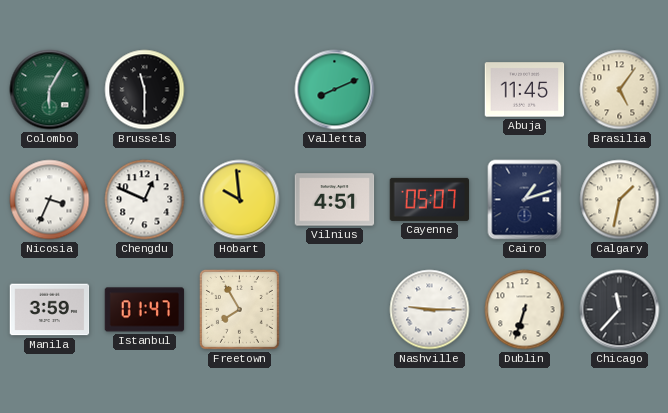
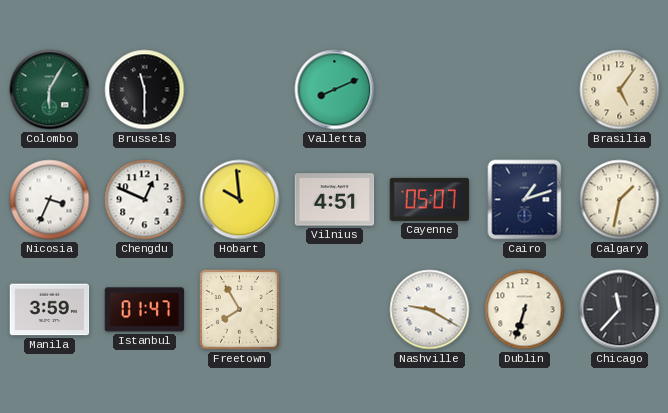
Abuja: 11:45 -> none (525, 90)
Nashville: 9:15 -> 9:20 (430, 310)
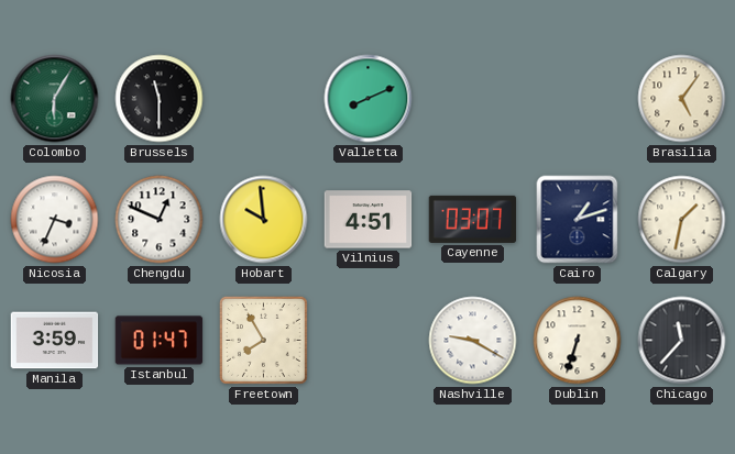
Cayenne: 05:07 -> 03:07 (473, 219)
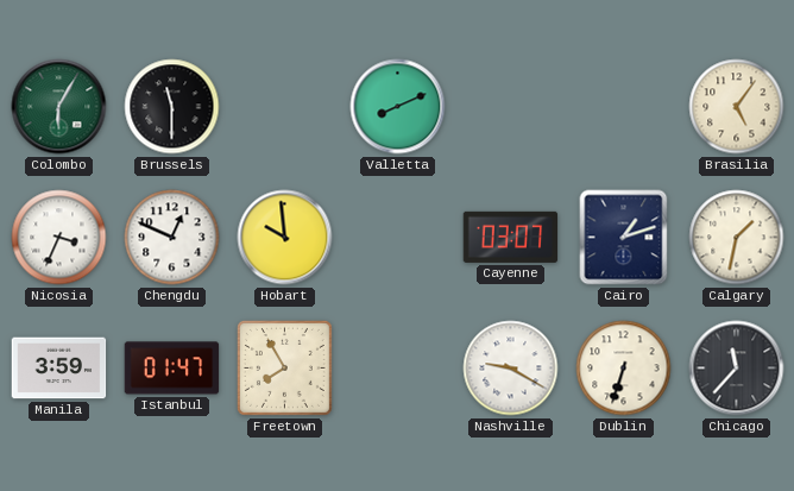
Vilnius: 4:51 -> none (369, 220)
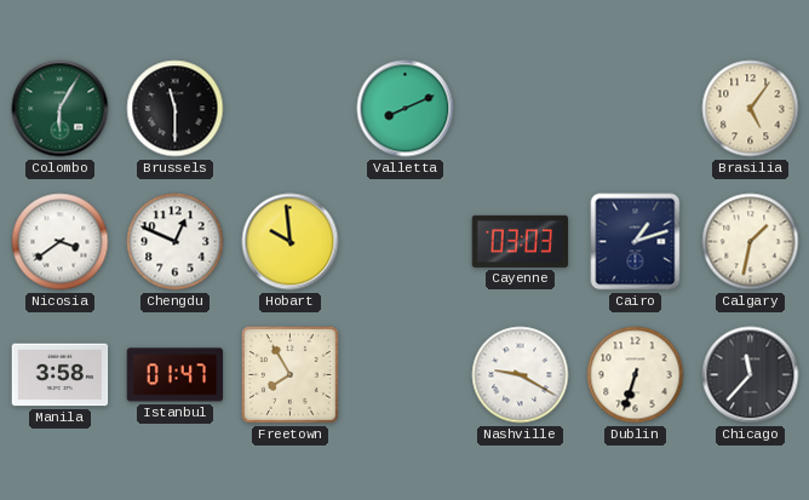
Nicosia: 3:34 -> 3:39 (61, 242)
Cayenne: 03:07 -> 03:03 (521, 241)
Manila: 3:59 -> 3:58 (61, 375)
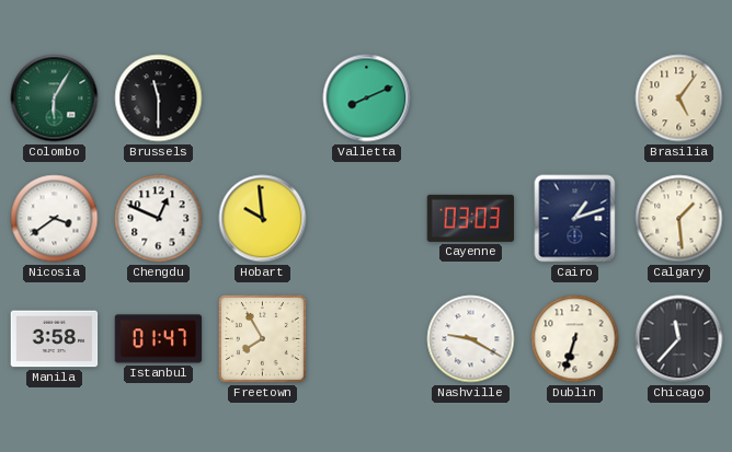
Calgary: 1:32 -> 1:29 (679, 219)
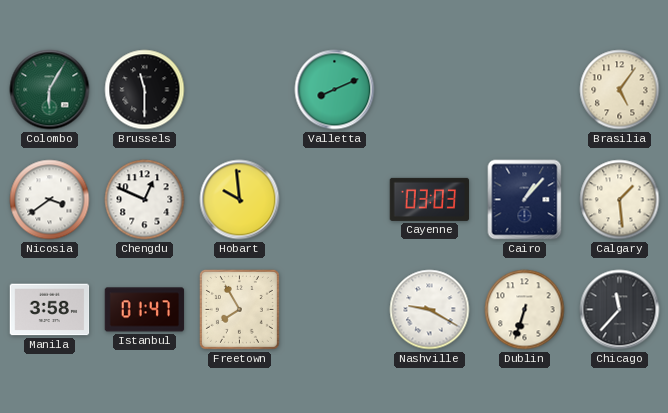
Cairo: 1:12 -> 1:07 (525, 200)
